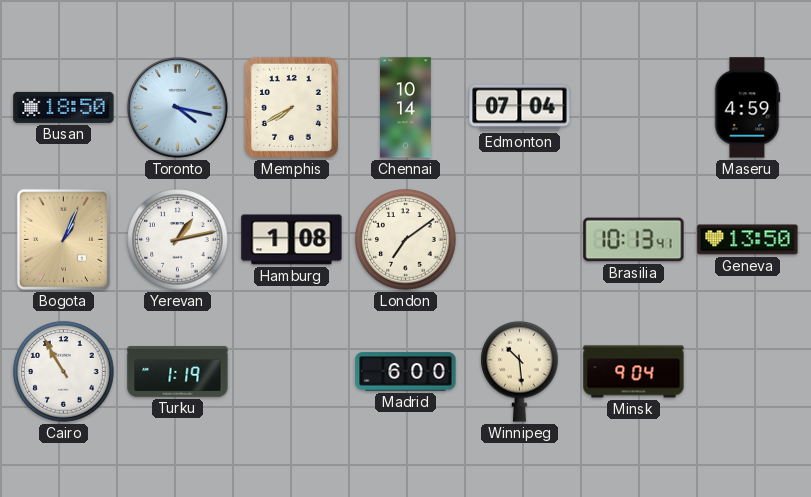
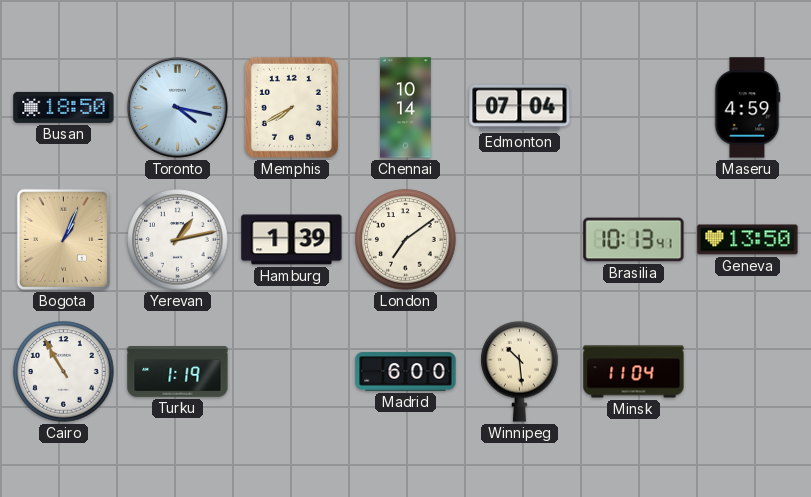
Hamburg: 1:08 -> 1:39 (292, 240)
Minsk: 9:04 -> 11:04 (634, 372)
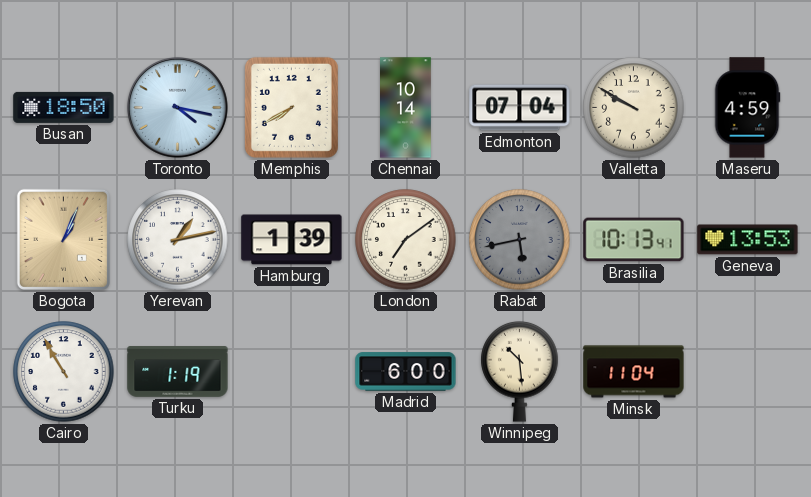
Valletta: none -> 9:50 (634, 108)
Rabat: none -> 5:43 (520, 240)
Geneva: 13:50 -> 13:53 (748, 240)
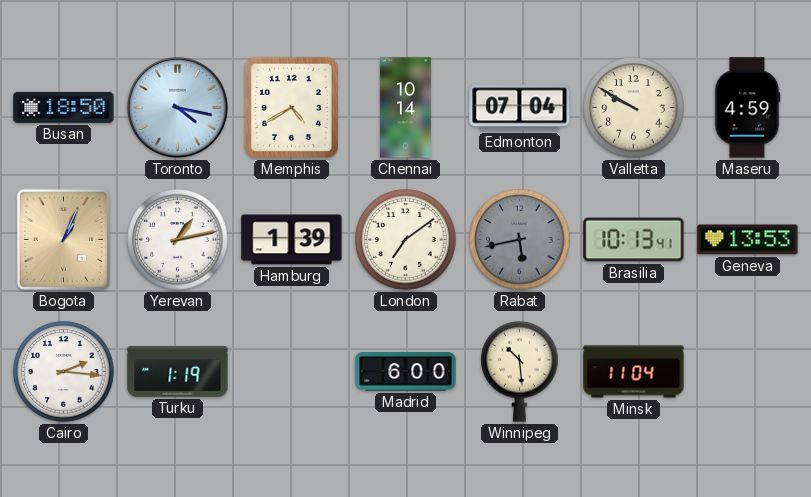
Memphis: 7:40 -> 4:40 (291, 107)
Cairo: 10:55 -> 2:16 (64, 372)
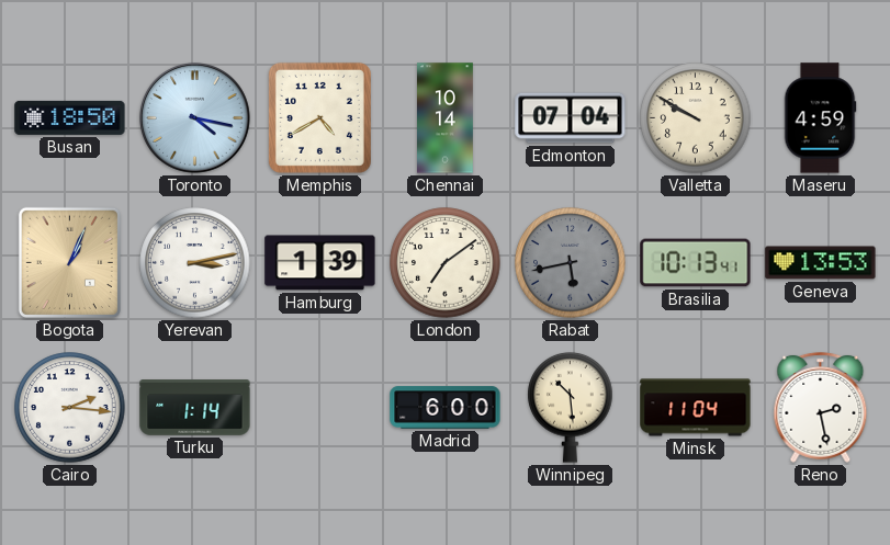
Yerevan: 1:13 -> 3:13 (195, 263)
Turku: 1:19 -> 1:14 (195, 408)
Reno: none -> 2:28 (821, 407)
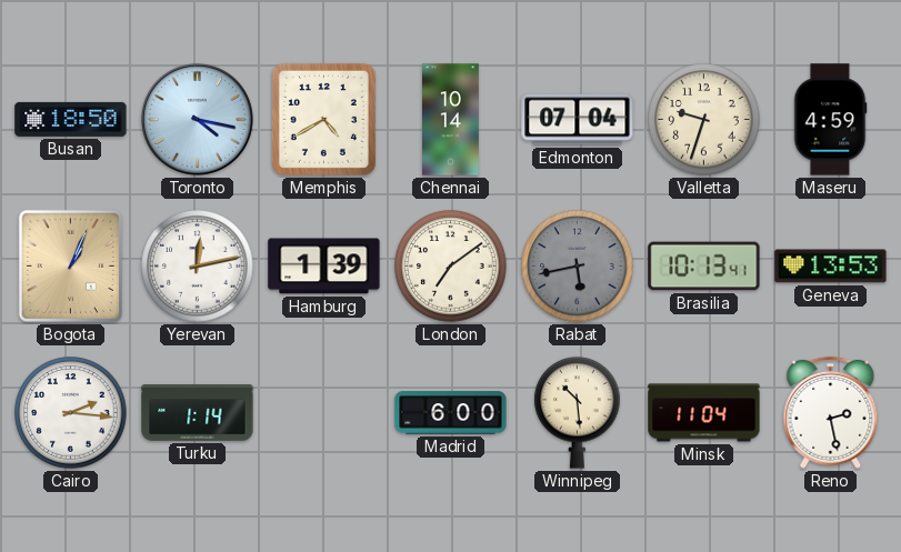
Valletta: 9:50 -> 9:33 (704, 120)
Yerevan: 3:13 -> 12:13 (198, 267)
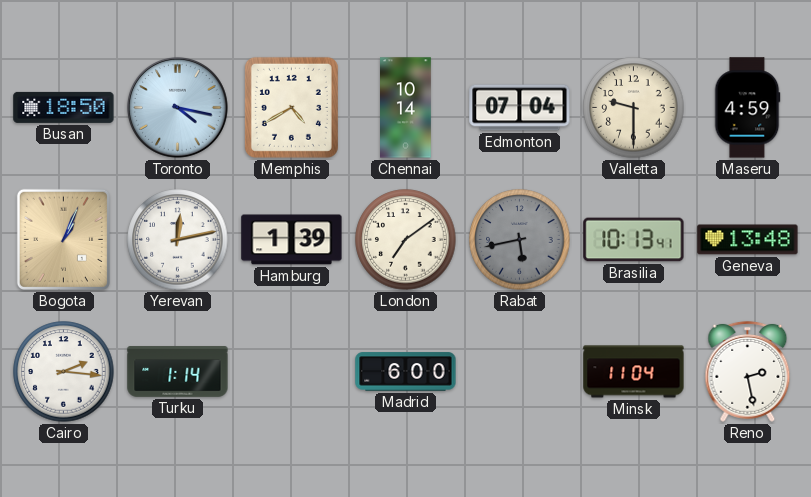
Valletta: 9:33 -> 9:30 (634, 108)
Geneva: 13:53 -> 13:48 (748, 240)
Winnipeg: 10:29 -> none (578, 412)
